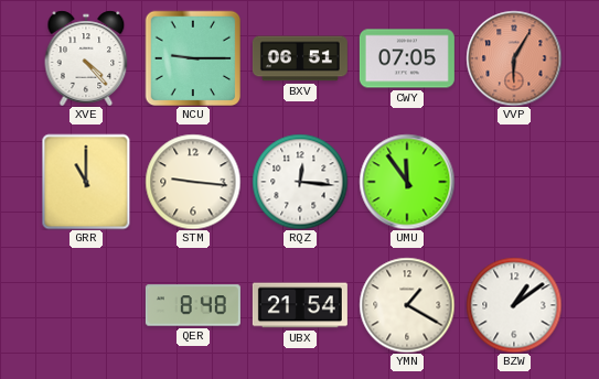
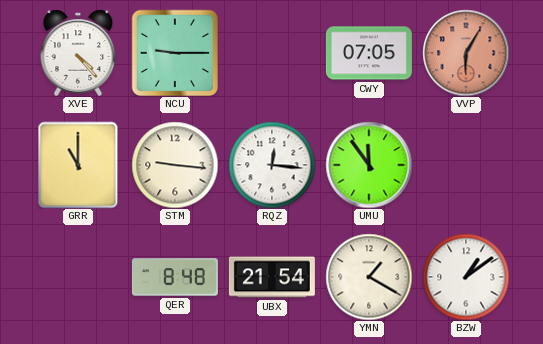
BXV: 06:51 -> none (300, 58)
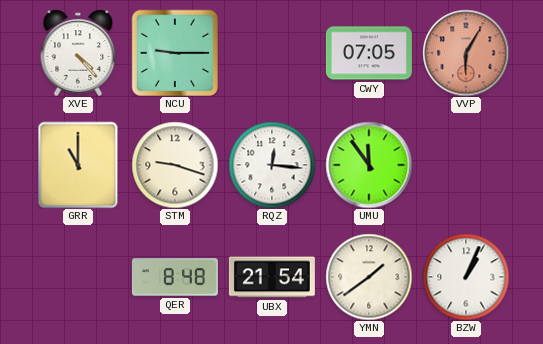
STM: 9:16 -> 9:18 (175, 165)
YMN: 1:20 -> 1:39 (369, 277)
BZW: 1:09 -> 1:04 (466, 277)
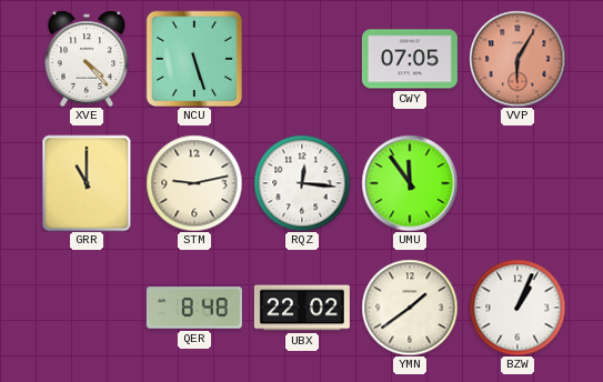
NCU: 9:15 -> 5:27 (194, 59)
STM: 9:18 -> 9:13 (194, 183)
UBX: 21:54 -> 22:02 (302, 308)
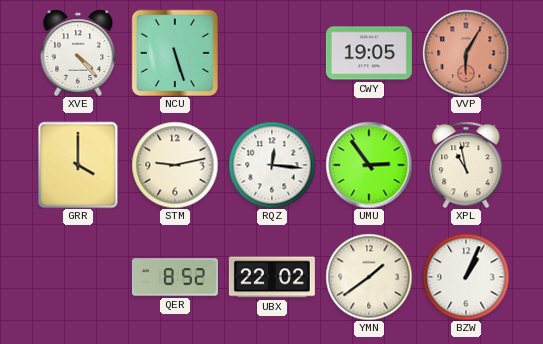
CWY: 07:05 -> 19:05 (369, 53)
GRR: 11:00 -> 4:00 (78, 165)
UMU: 11:54 -> 2:54 (369, 165)
XPL: none -> 10:58 (466, 165)
QER: 8:48 -> 8:52 (175, 277)
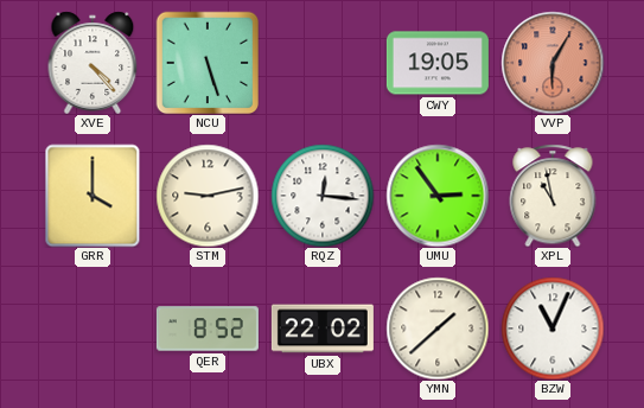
YMN: 1:39 -> 1:38 (438, 329)
BZW: 1:04 -> 11:04 (553, 329)
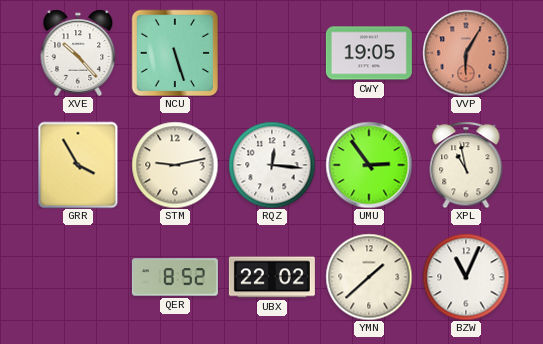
XVE: 4:23 -> 10:23 (78, 53)
GRR: 4:00 -> 3:55 (78, 165)
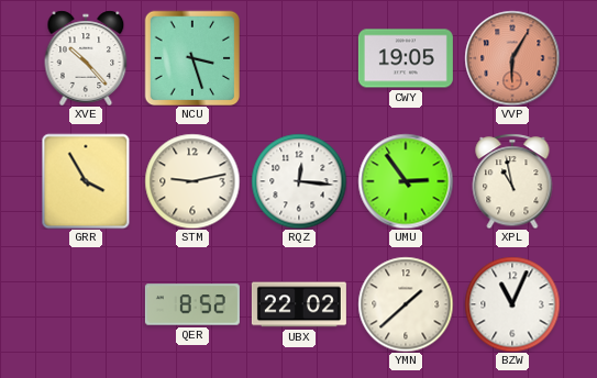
NCU: 5:27 -> 3:27 (192, 58)
